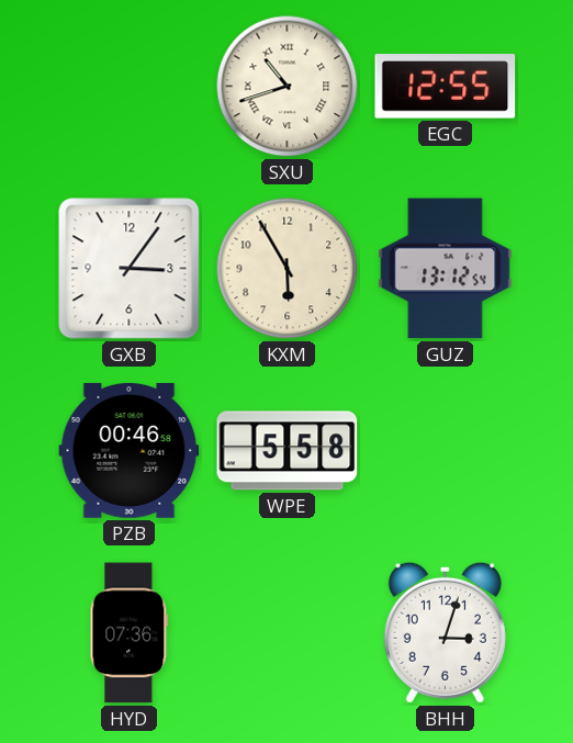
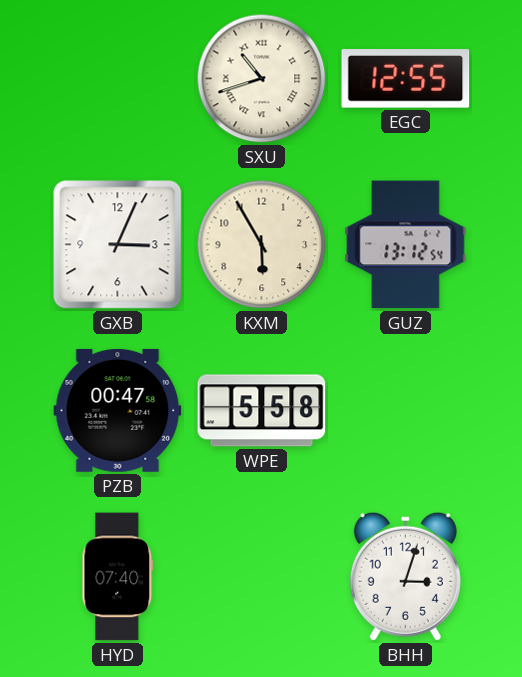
GXB: 3:06 -> 3:04 (118, 245)
PZB: 00:46 -> 00:47 (118, 410)
HYD: 07:36 -> 07:40 (118, 577)
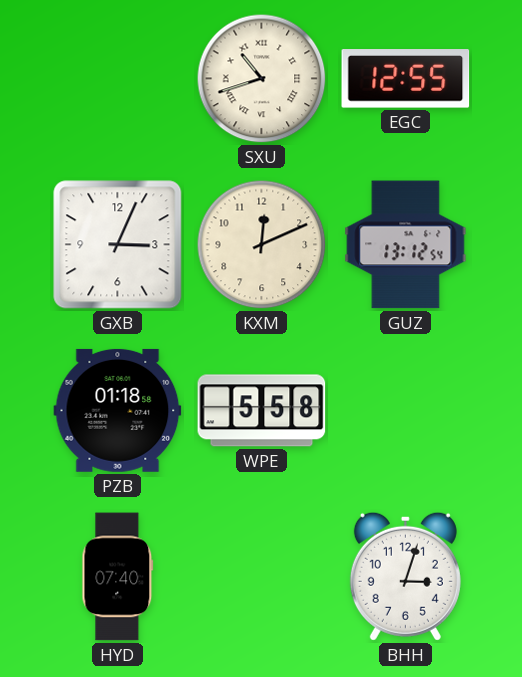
KXM: 5:55 -> 12:11 (262, 245)
PZB: 00:47 -> 01:18 (118, 410)
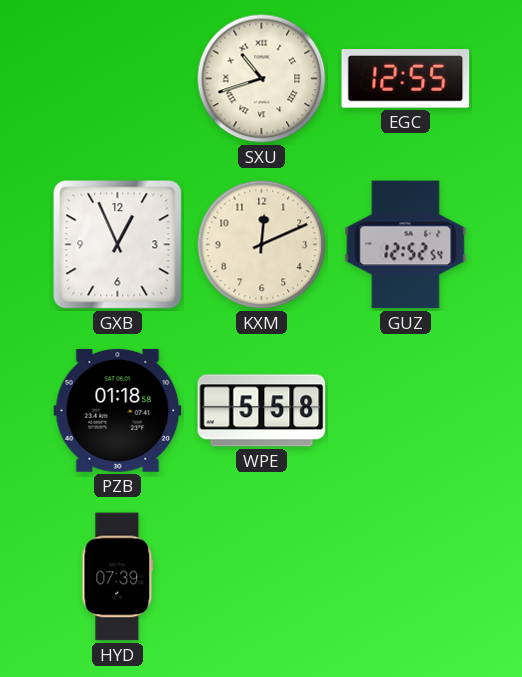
GXB: 3:04 -> 12:56 (118, 245)
GUZ: 13:12 -> 12:52 (406, 245)
HYD: 07:40 -> 07:39 (118, 577)
BHH: 3:03 -> none (405, 576)
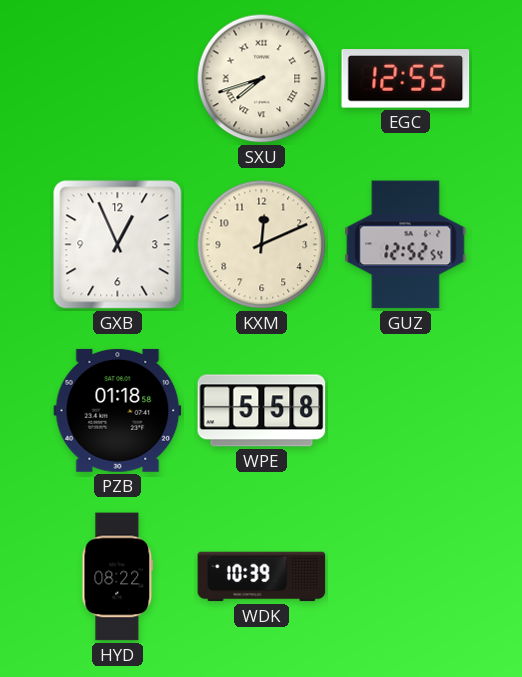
SXU: 10:42 -> 7:42 (262, 79)
HYD: 07:39 -> 08:22 (118, 577)
WDK: none -> 10:39 (262, 577)
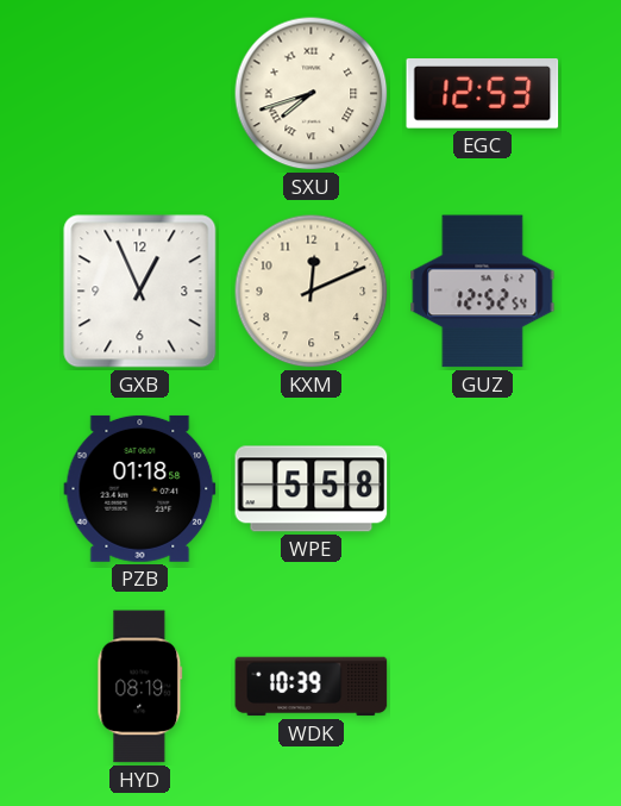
EGC: 12:55 -> 12:53 (483, 94)
HYD: 08:22 -> 08:19 (140, 687)
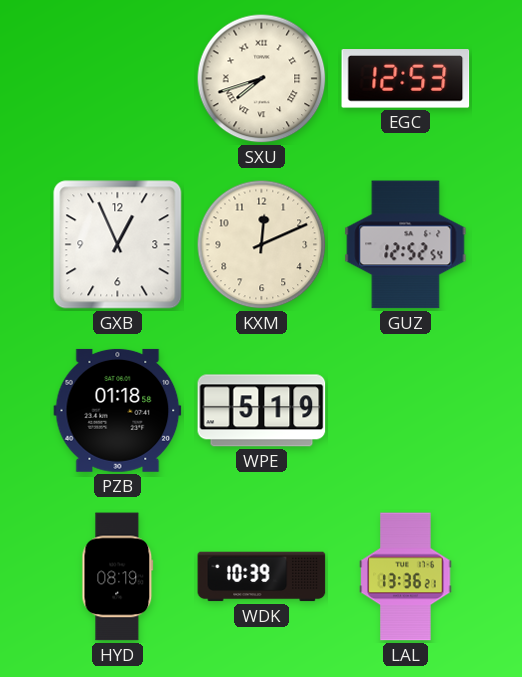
WPE: 5:58 -> 5:19 (262, 411)
LAL: none -> 13:36 (406, 577)
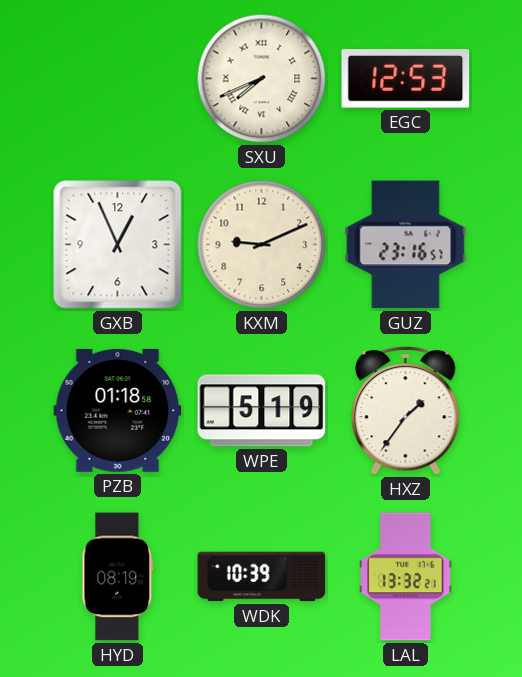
SXU: 7:42 -> 7:41 (262, 79)
KXM: 12:11 -> 9:11 (262, 245)
GUZ: 12:52 -> 23:16 (406, 245)
HXZ: none -> 1:36 (406, 410)
LAL: 13:36 -> 13:32 (406, 577)
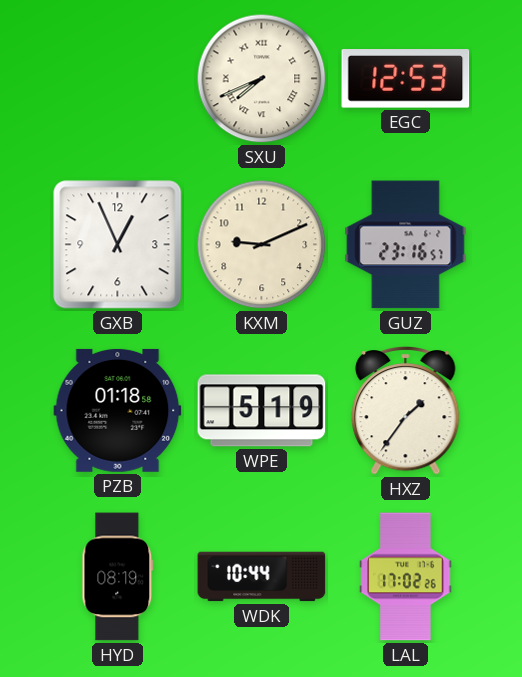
WDK: 10:39 -> 10:44 (262, 577)
LAL: 13:32 -> 17:02 (406, 577)
